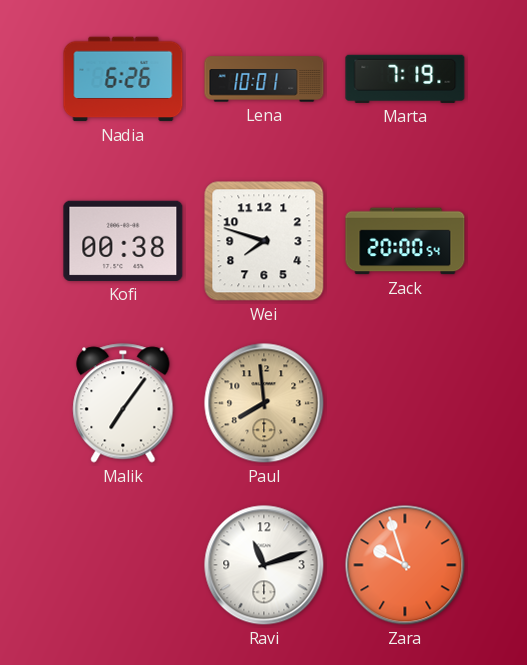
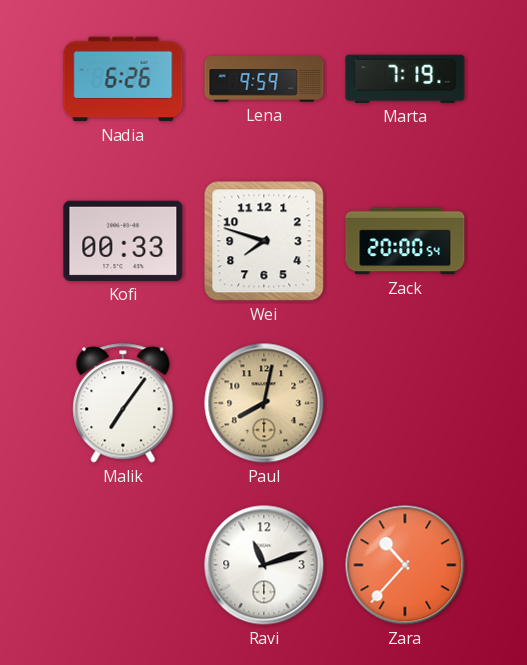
Lena: 10:01 -> 9:59 (264, 79)
Kofi: 00:38 -> 00:33 (123, 241)
Paul: 7:59 -> 8:02 (264, 403)
Zara: 9:57 -> 10:37 (405, 565)
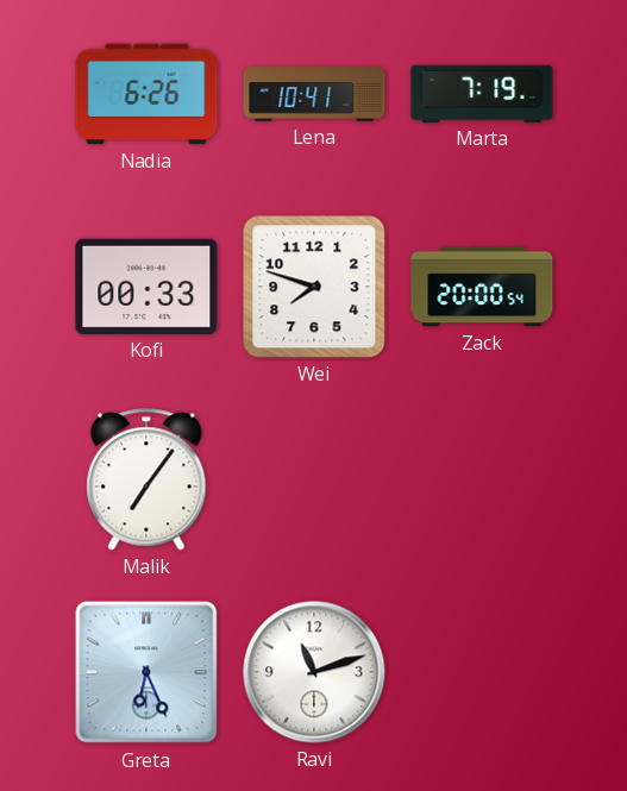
Lena: 9:59 -> 10:41 (314, 94)
Paul: 8:02 -> none (264, 403)
Greta: none -> 6:26 (146, 672)
Zara: 10:37 -> none (405, 565)
